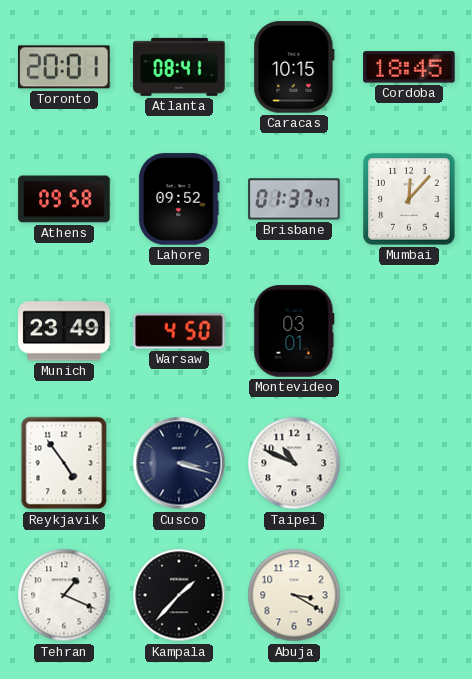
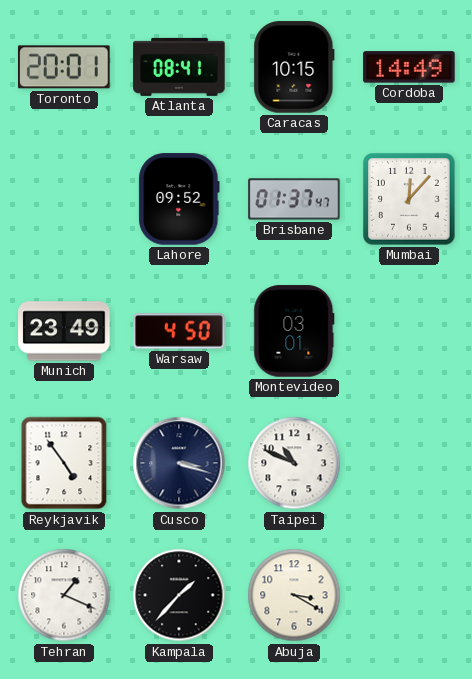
Cordoba: 18:45 -> 14:49 (409, 67)
Athens: 09:58 -> none (64, 199)
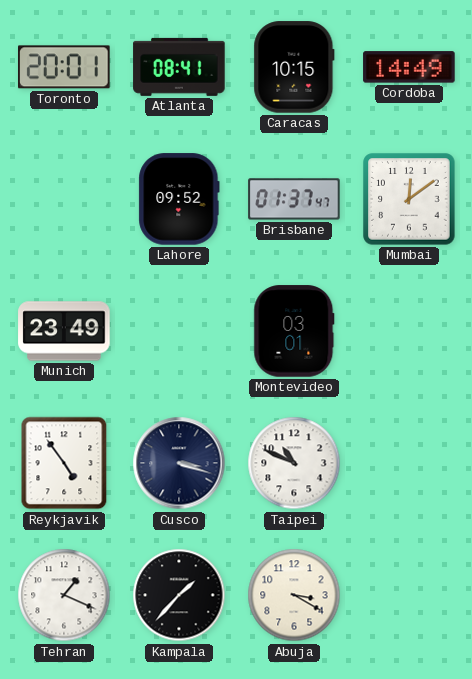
Mumbai: 12:07 -> 12:09 (409, 199)
Warsaw: 4:50 -> none (179, 331)
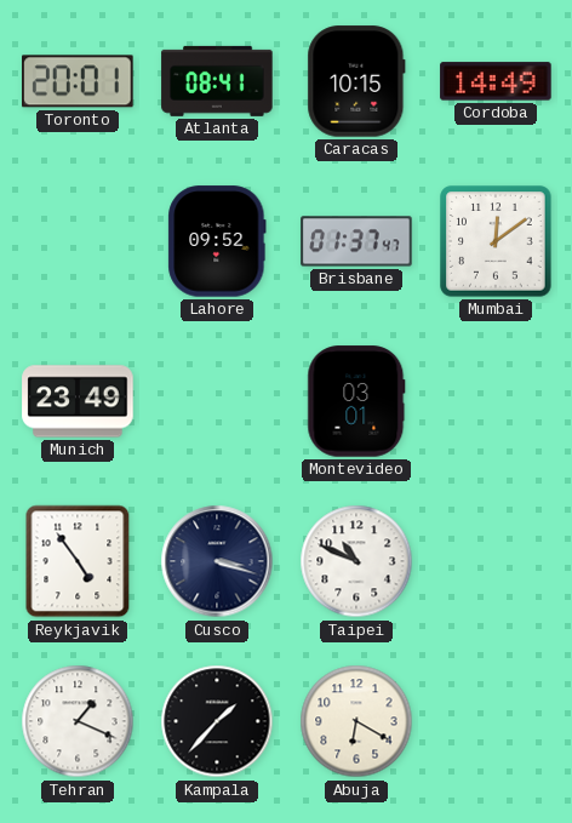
Abuja: 3:20 -> 6:20 (356, 721)
